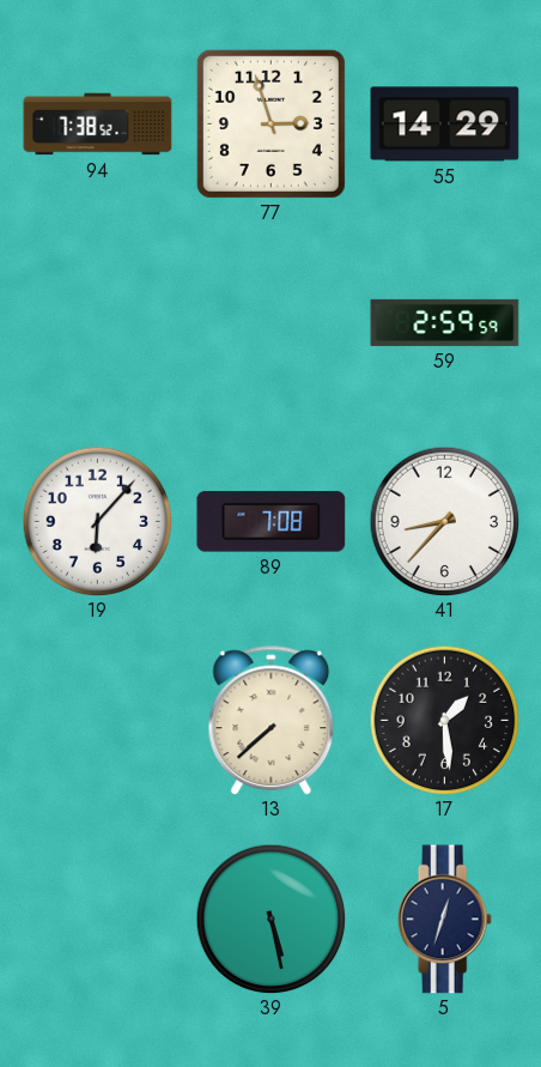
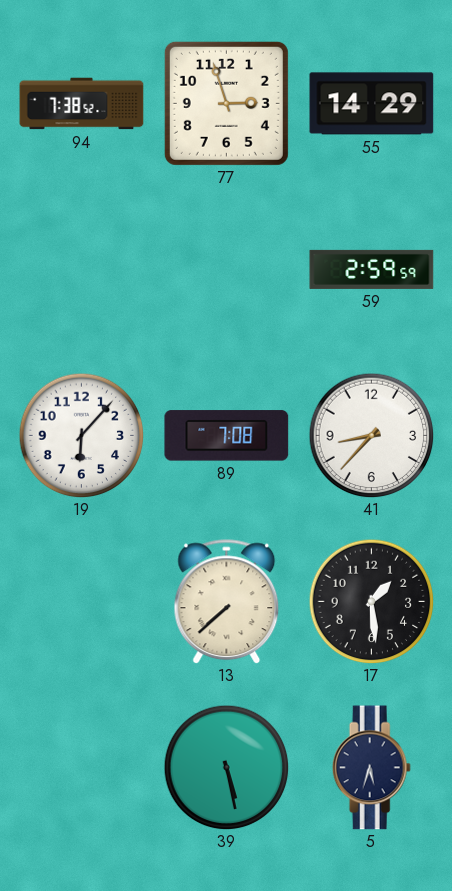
5: 12:33 -> 5:33 (371, 768)
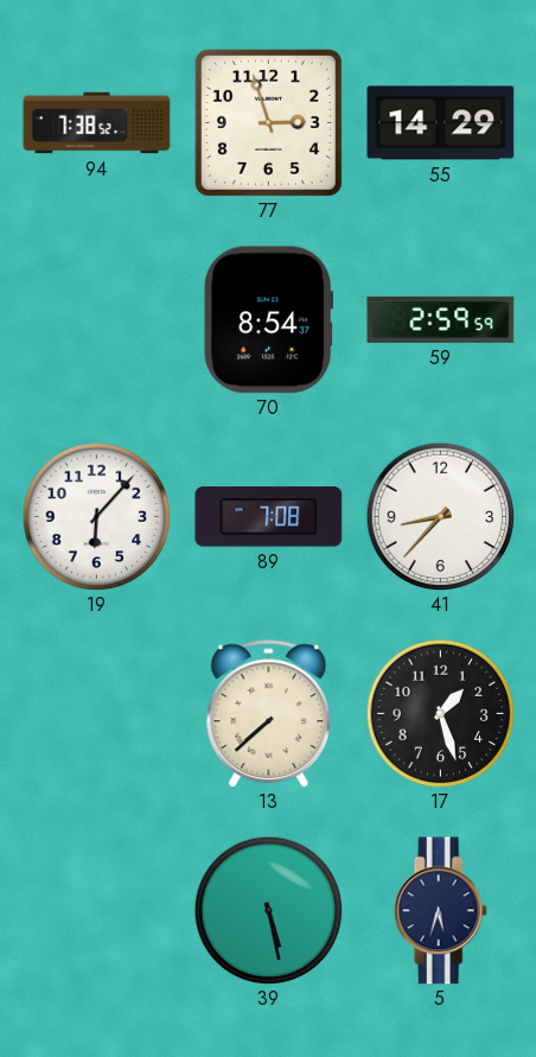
70: none -> 8:54 (269, 320)
17: 1:29 -> 1:27 (440, 713)
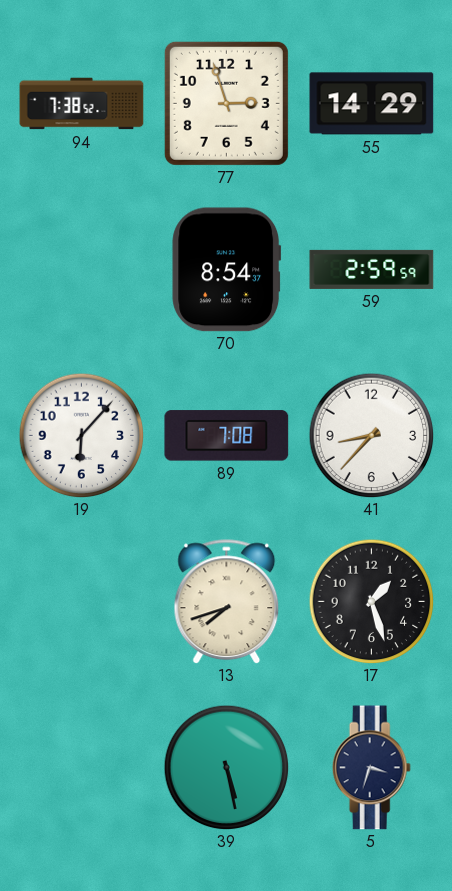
13: 7:38 -> 7:42 (227, 602)
5: 5:33 -> 3:33 (371, 768)
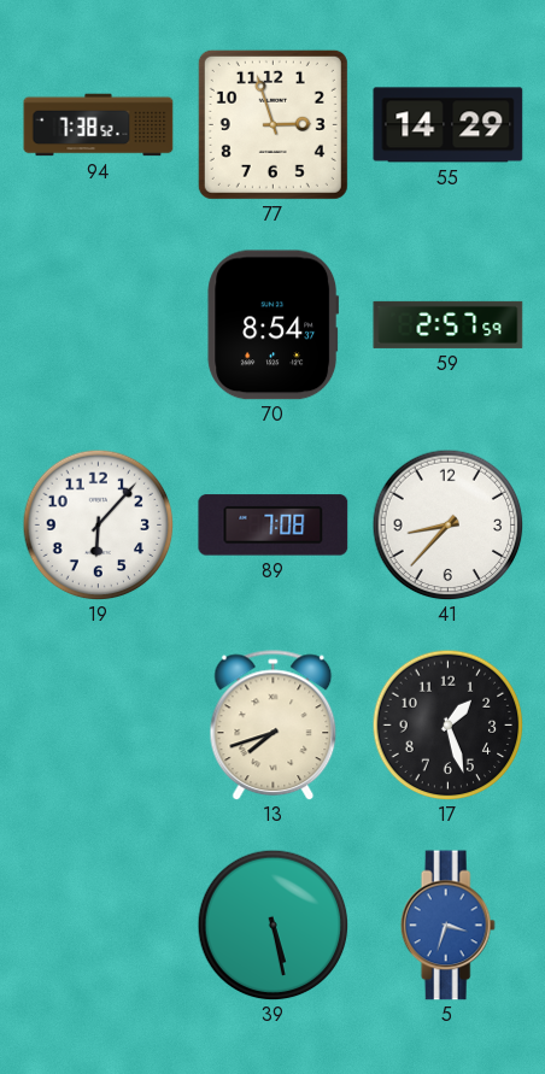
59: 2:59 -> 2:57 (449, 324)
5 dial: navy -> blue (447, 926)
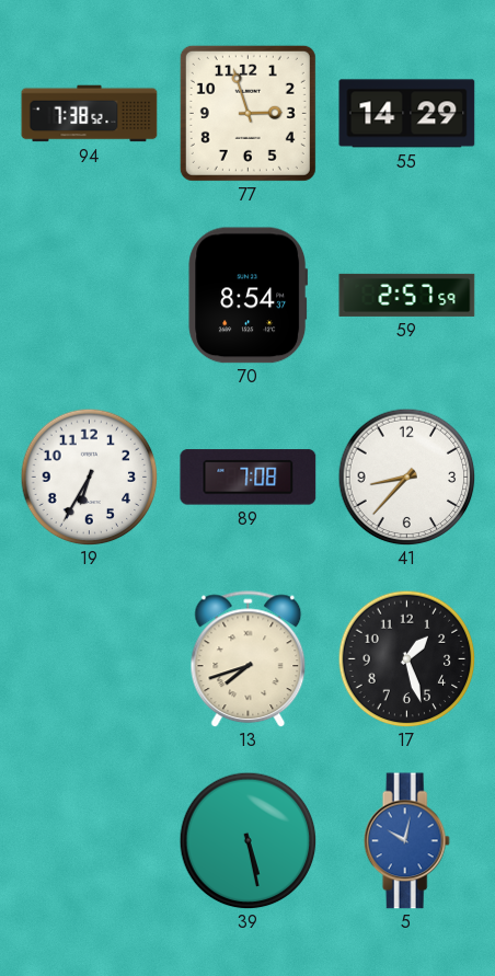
19: 6:07 -> 6:35 (89, 476)
5: 3:33 -> 10:02 (406, 841)
